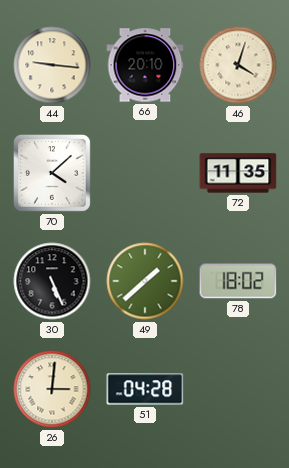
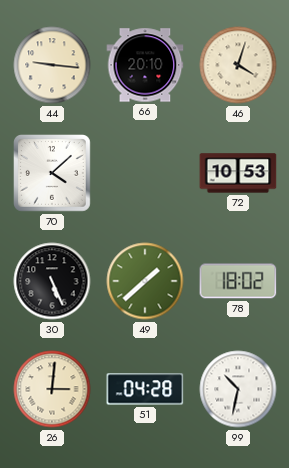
72: 11:35 -> 10:53 (238, 173)
99: none -> 10:32 (238, 389)
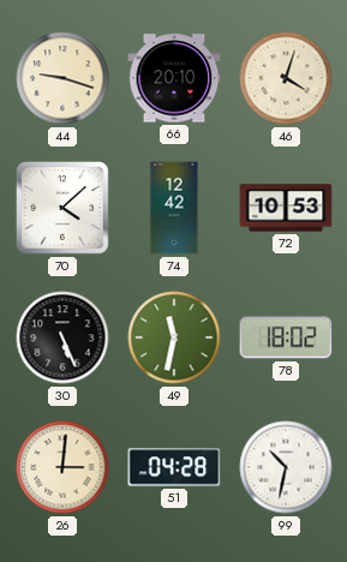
44: 9:16 -> 9:18 (62, 78)
74: none -> 12:42 (174, 208)
49: 1:38 -> 11:32 (174, 337)
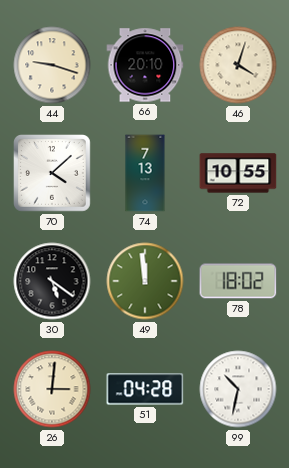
74: 12:42 -> 7:13 (145, 173)
72: 10:53 -> 10:55 (238, 173)
30: 5:26 -> 5:21 (52, 281)
49: 11:32 -> 11:59 (145, 281)
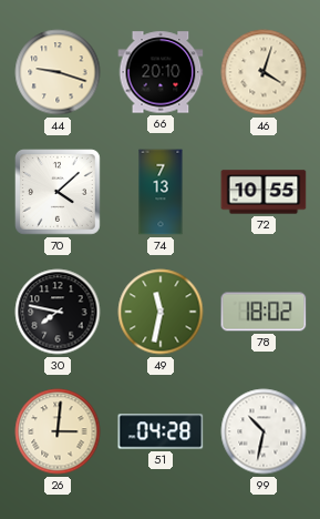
30: 5:21 -> 7:47 (58, 312)
49: 11:59 -> 11:32 (161, 312)
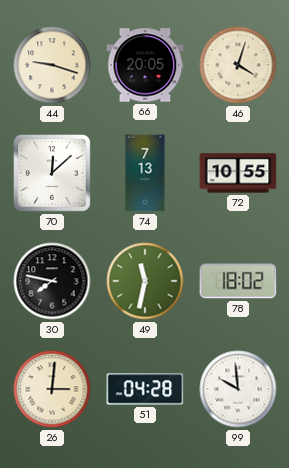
66: 20:10 -> 20:05 (145, 65)
70: 4:08 -> 12:08 (53, 174)
99: 10:32 -> 9:59 (238, 389)
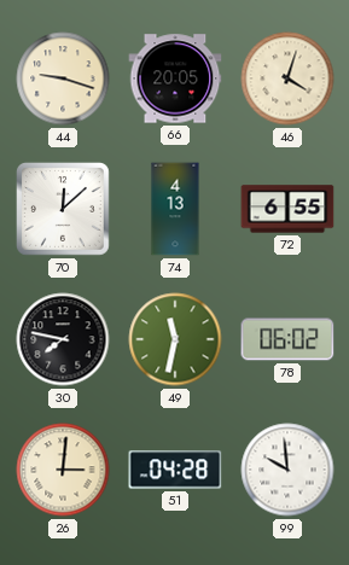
74: 7:13 -> 4:13 (175, 209)
72: 10:55 -> 6:55 (287, 209)
78: 18:02 -> 06:02 (287, 339)
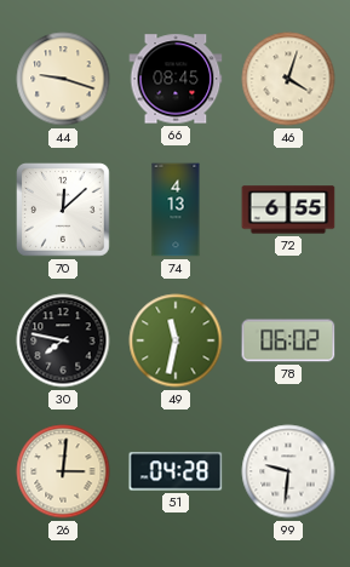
66: 20:05 -> 08:45 (176, 79)
99: 9:59 -> 9:31 (288, 471)
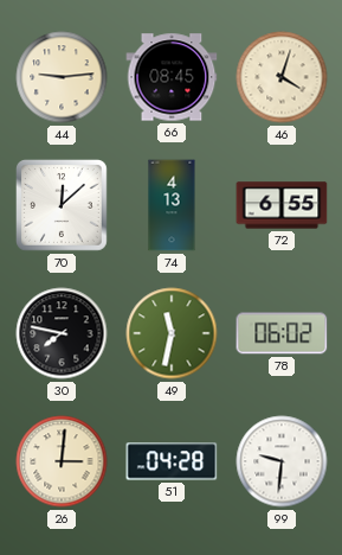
44: 9:18 -> 9:14 (62, 77)
